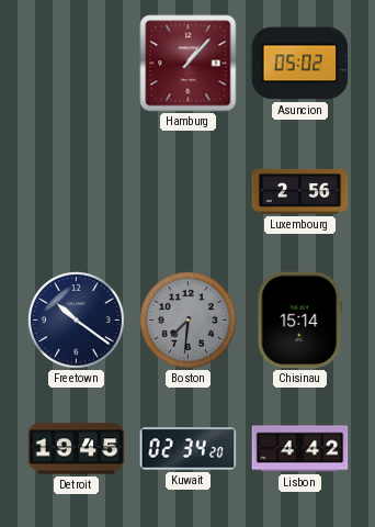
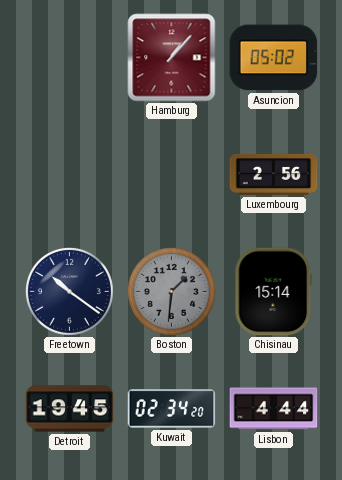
Boston: 7:31 -> 1:31 (171, 291)
Lisbon: 4:42 -> 4:44 (274, 409)
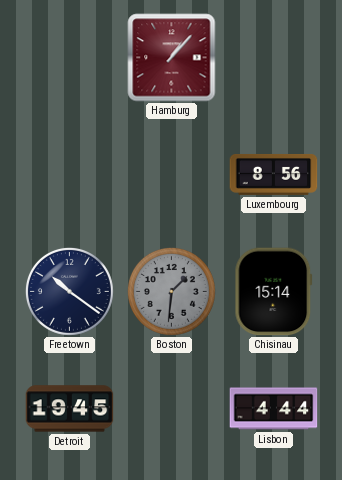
Asuncion: 05:02 -> none (274, 58)
Luxembourg: 2:56 -> 8:56 (274, 174)
Kuwait: 02:34 -> none (172, 409)
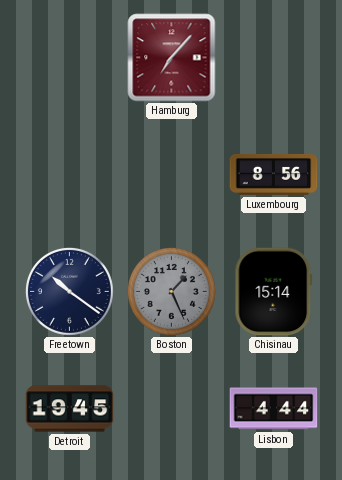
Hamburg: 1:07 -> 7:07 (172, 58)
Boston: 1:31 -> 1:26 (171, 291)
